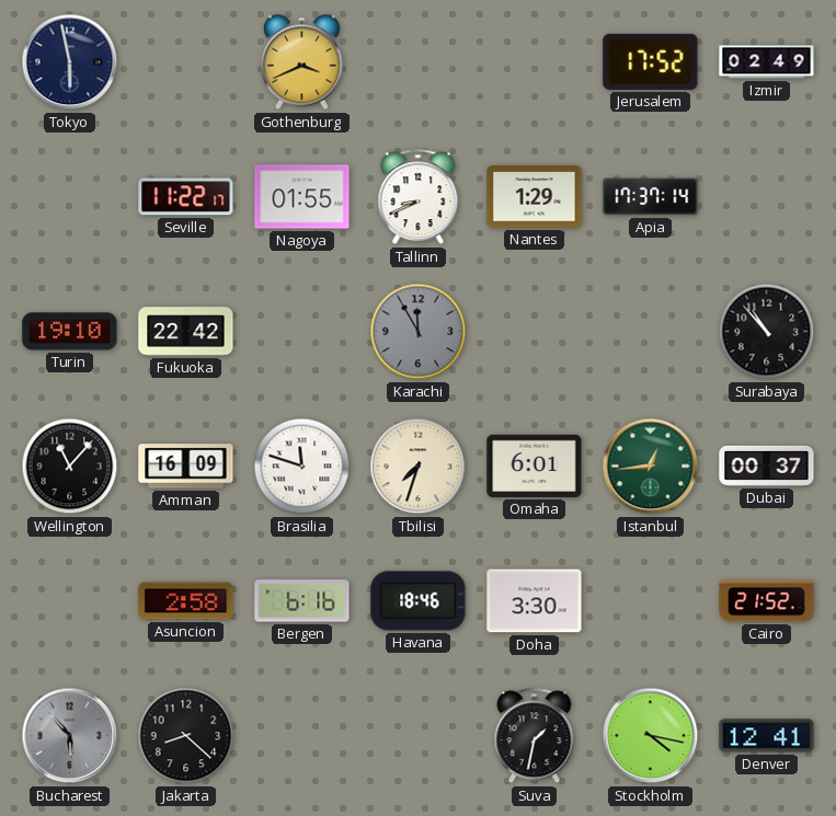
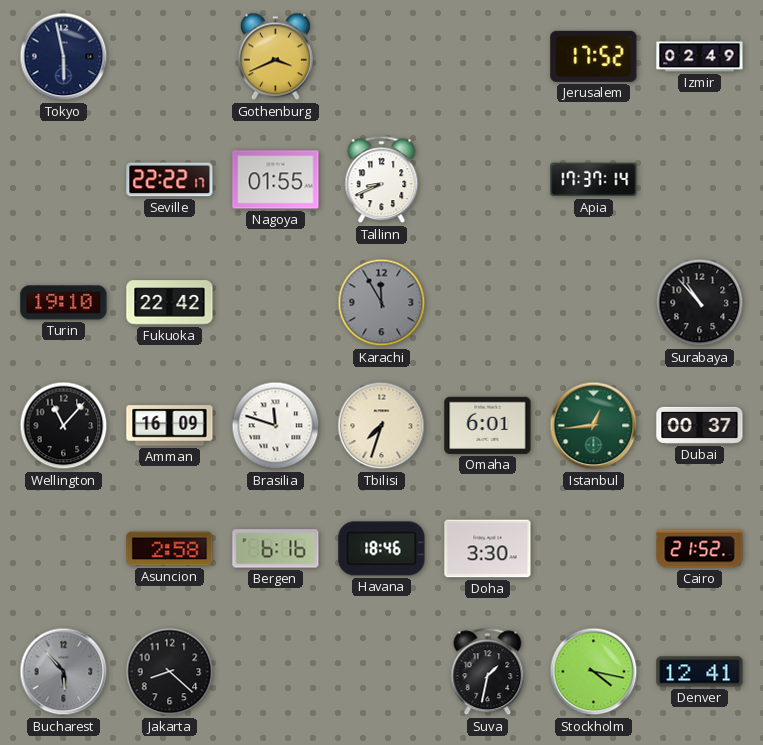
Seville: 11:22 -> 22:22 (170, 180)
Nantes: 1:29 -> none (535, 197)
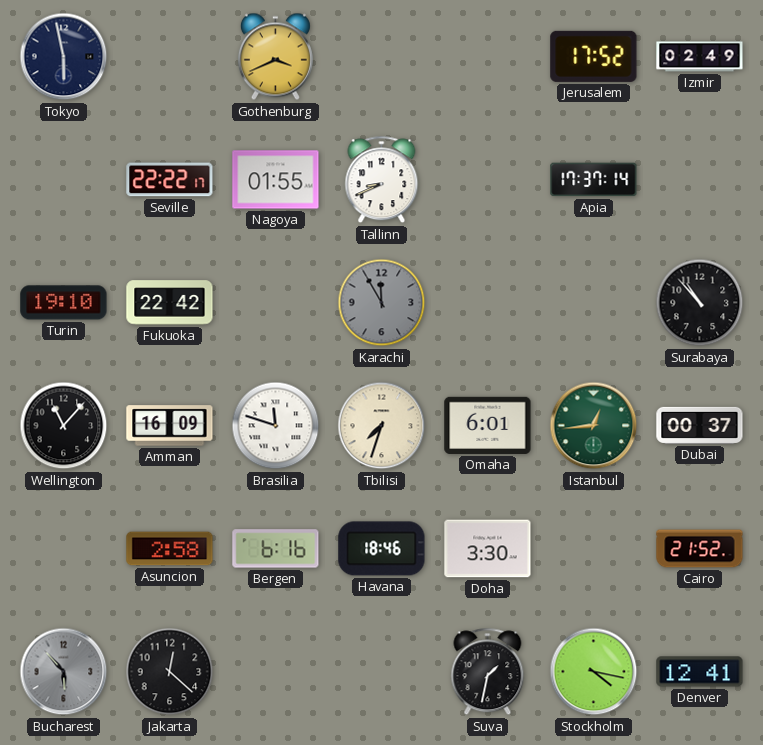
Jakarta: 8:22 -> 12:22 (170, 672)
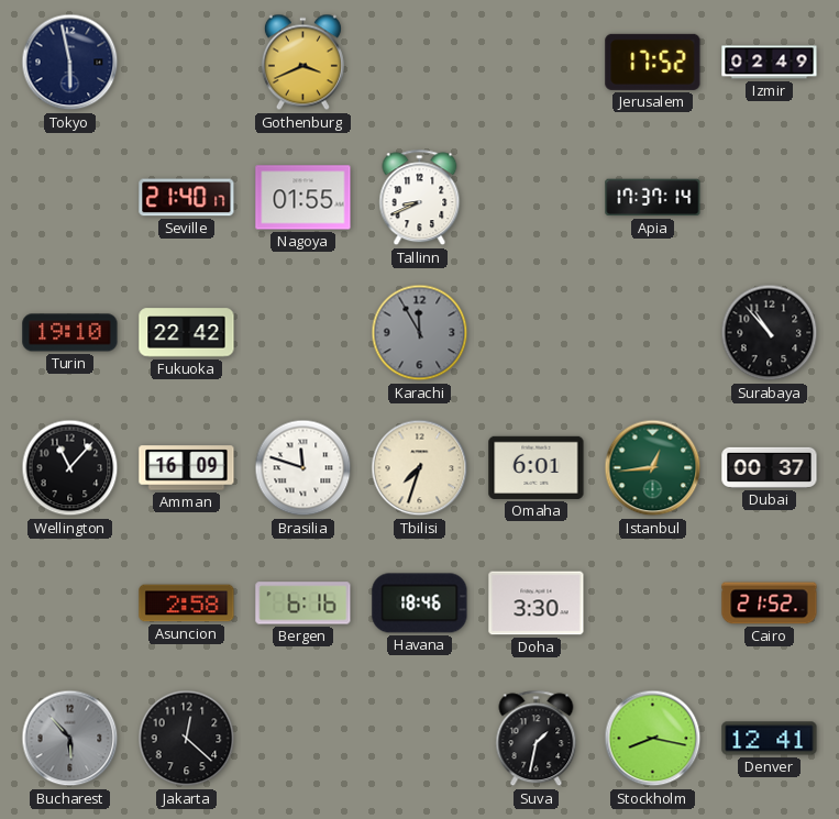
Seville: 22:22 -> 21:40 (187, 198)
Stockholm: 4:17 -> 8:17 (653, 739)
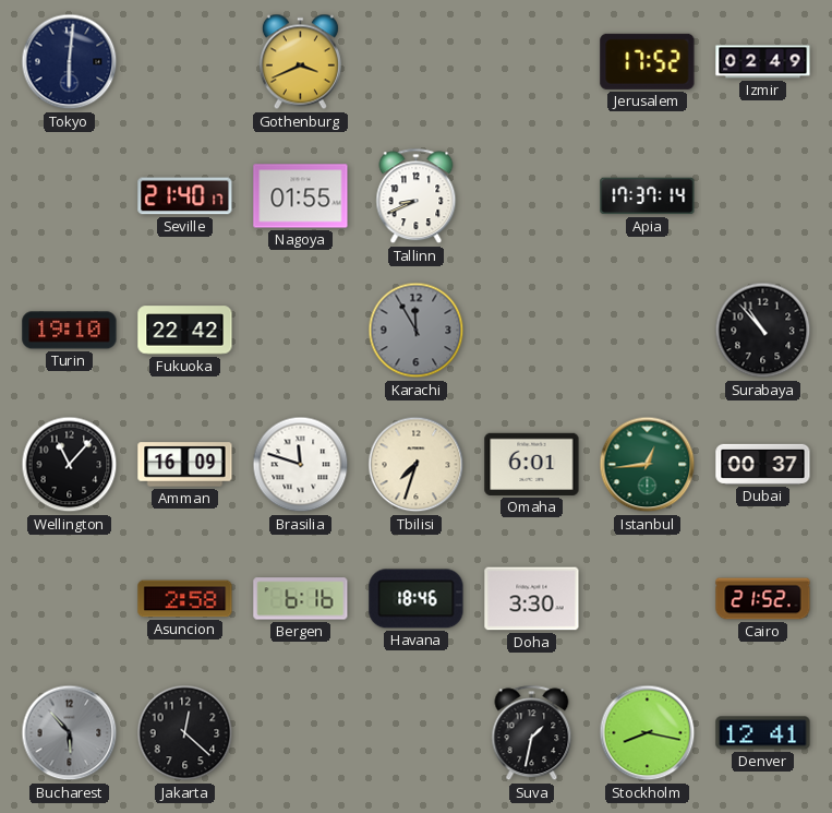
Tokyo: 5:58 -> 6:01 (70, 62)
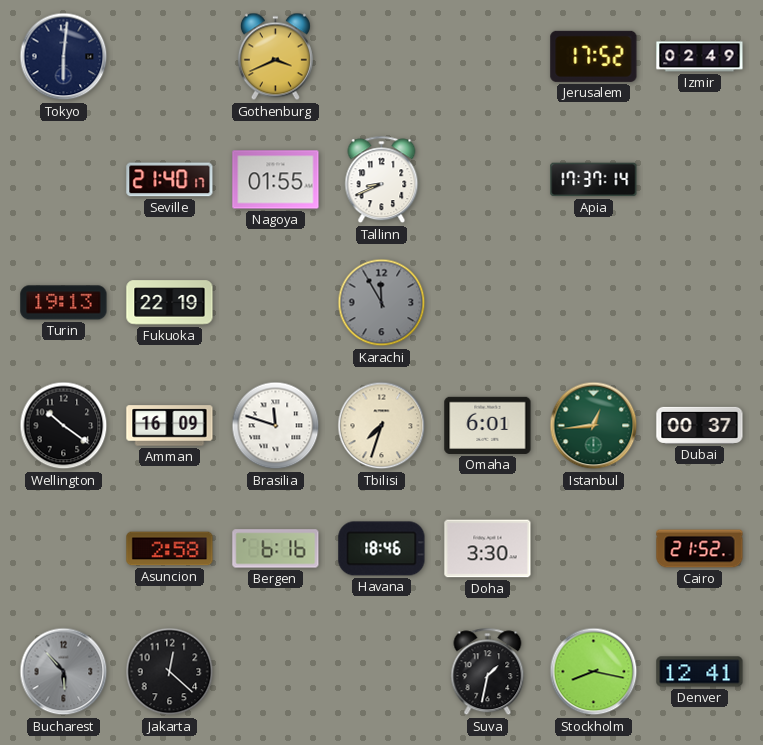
Turin: 19:10 -> 19:13 (64, 303)
Fukuoka: 22:42 -> 22:19 (170, 303)
Surabaya: 10:53 -> none (763, 331)
Wellington: 11:07 -> 10:21 (64, 426)
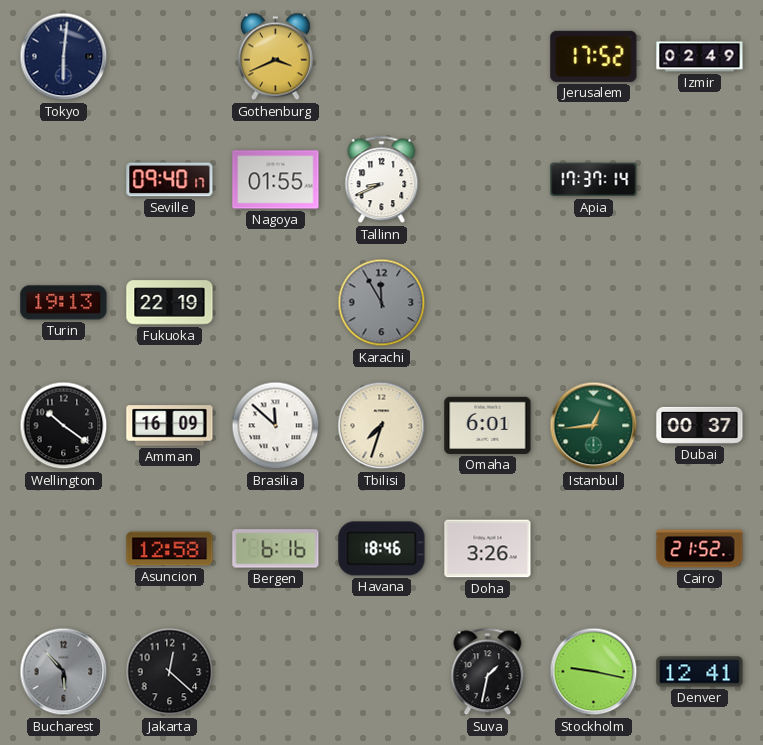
Seville: 21:40 -> 09:40 (170, 180)
Brasilia: 11:48 -> 11:52 (276, 426)
Asuncion: 2:58 -> 12:58 (170, 549)
Doha: 3:30 -> 3:26 (488, 549)
Stockholm: 8:17 -> 9:17 (594, 672)
